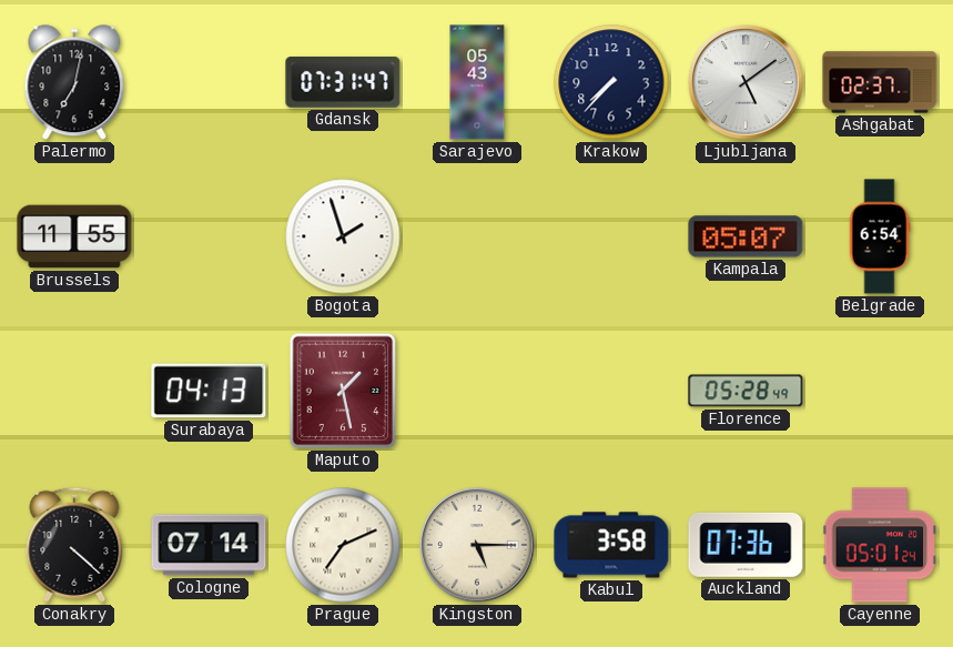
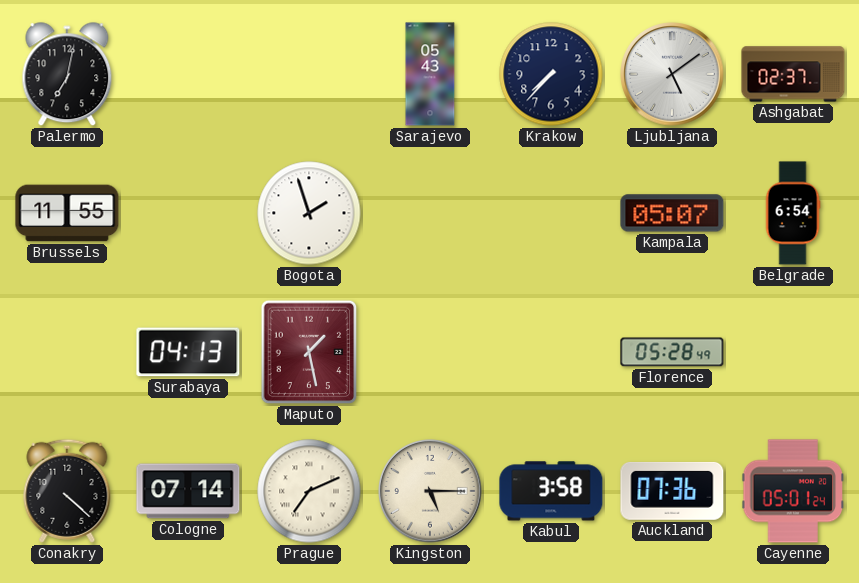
Gdansk: 07:31 -> none (343, 82)
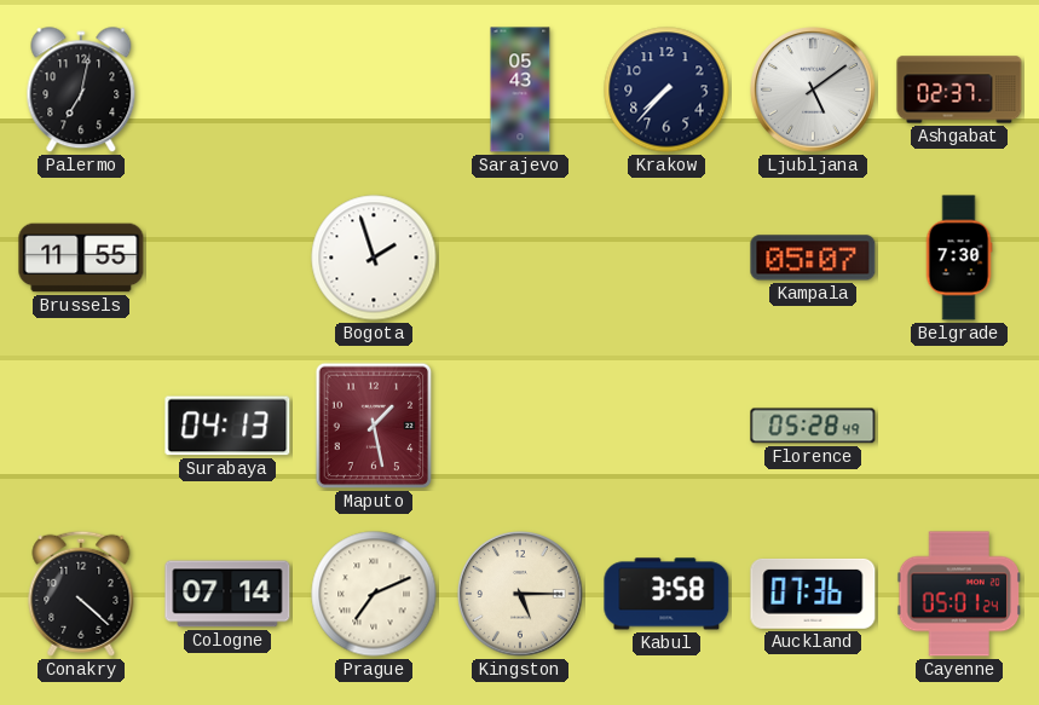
Belgrade: 6:54 -> 7:30 (959, 258)
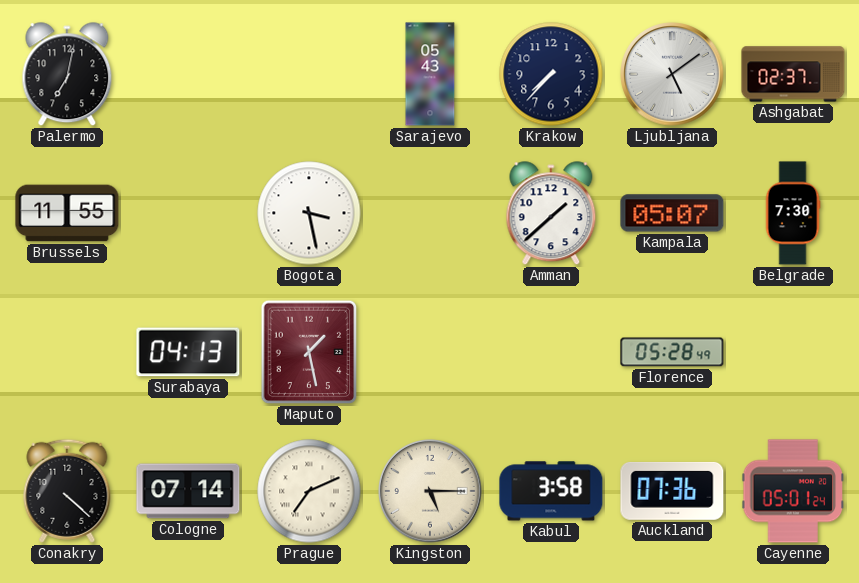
Bogota: 1:57 -> 3:28 (309, 213)
Amman: none -> 1:38 (551, 214)
